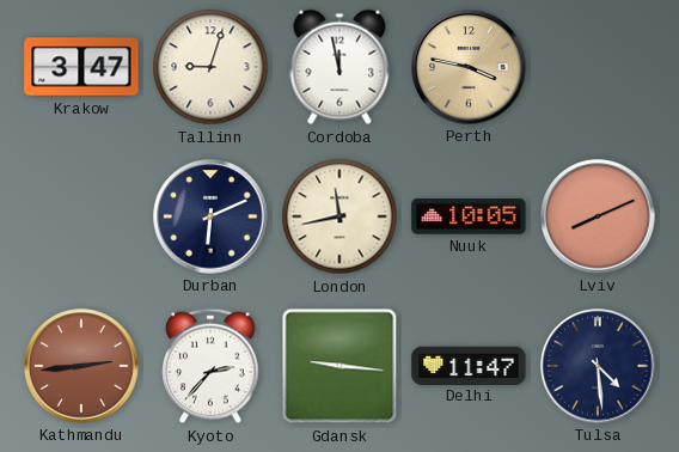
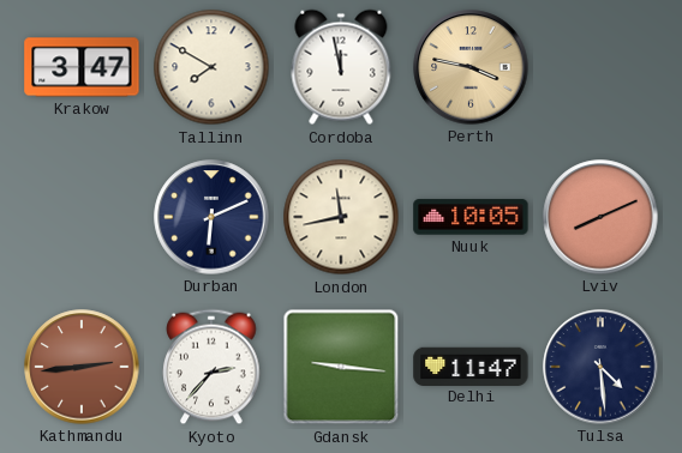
Tallinn: 9:03 -> 7:50 (211, 67)
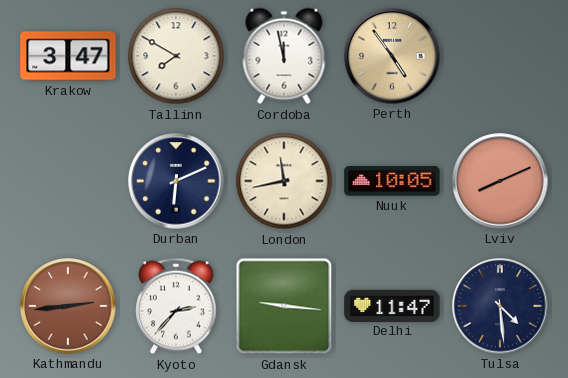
Perth: 3:47 -> 4:54 (392, 56)
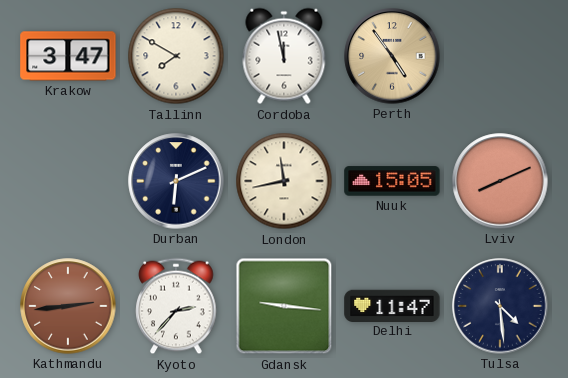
Nuuk: 10:05 -> 15:05 (392, 181)
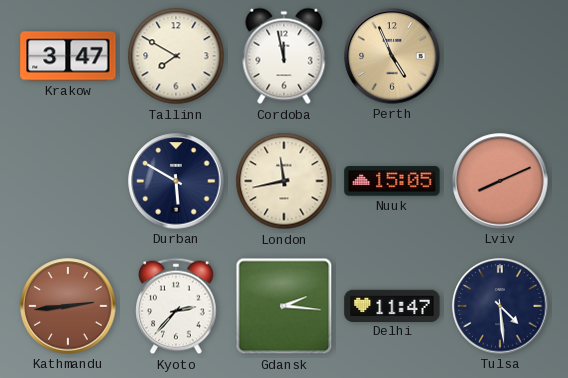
Perth: 4:54 -> 4:56 (392, 56)
Durban: 6:11 -> 5:50 (176, 181)
Gdansk: 9:16 -> 2:16 (284, 306)
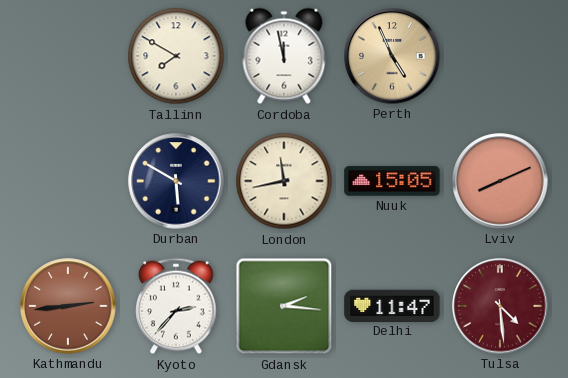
Krakow: 3:47 -> none (68, 56)
Tulsa dial: navy -> burgundy (500, 306)
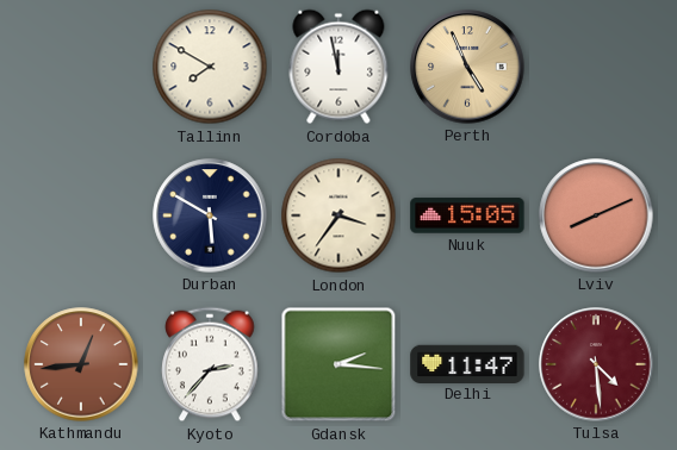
London: 11:43 -> 3:36 (338, 215)
Kathmandu: 2:44 -> 12:44 (81, 364)
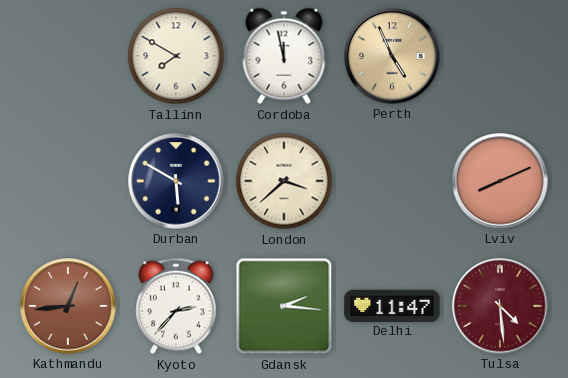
London: 3:36 -> 3:38 (284, 181)
Nuuk: 15:05 -> none (467, 215)
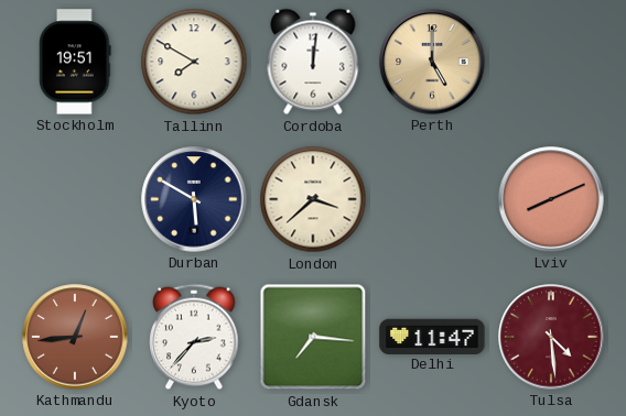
Stockholm: none -> 19:51 (75, 62)
Cordoba: 11:58 -> 12:01 (313, 62)
Perth: 4:56 -> 5:00 (432, 62)
Gdansk: 2:16 -> 7:16 (313, 337)
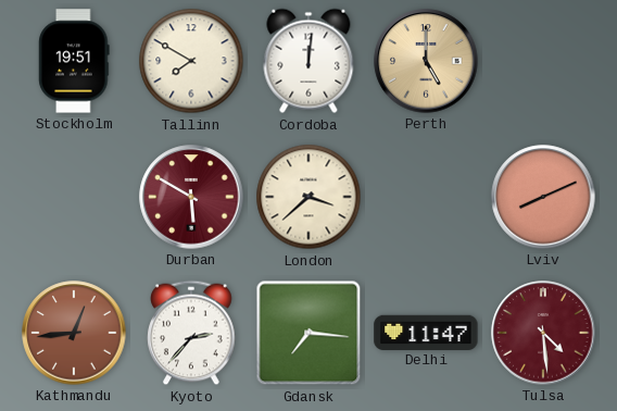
Durban dial: navy -> burgundy (191, 197)
